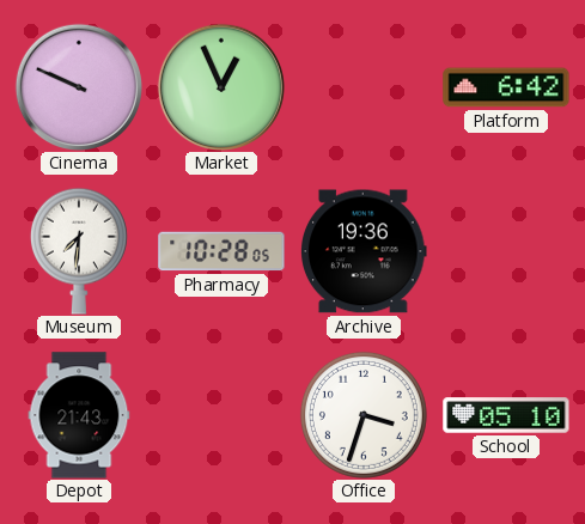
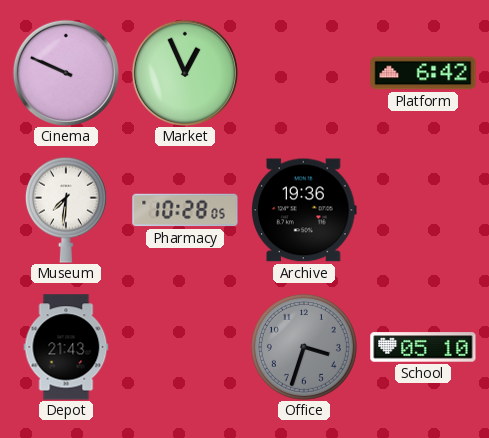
Office dial: white -> grey (304, 347)
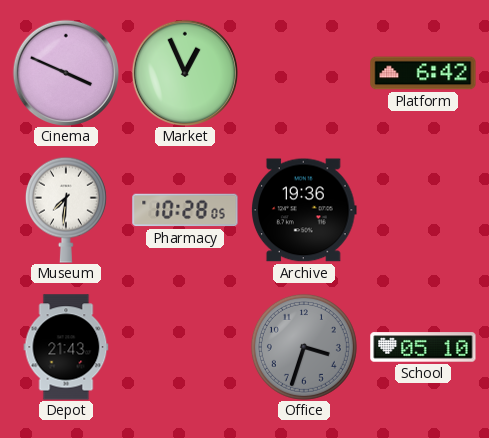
Cinema: 9:49 -> 3:49 (65, 72)
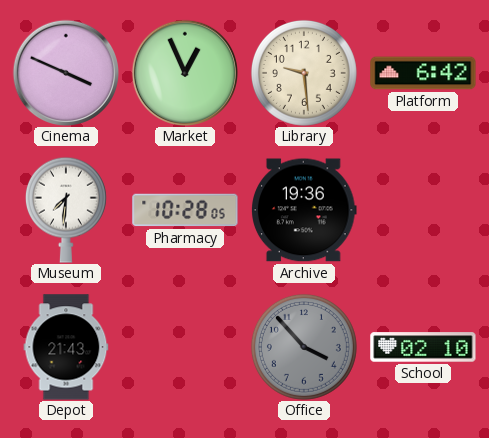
Library: none -> 9:29 (304, 73)
Office: 3:33 -> 3:53 (304, 347)
School: 05:10 -> 02:10 (423, 347)
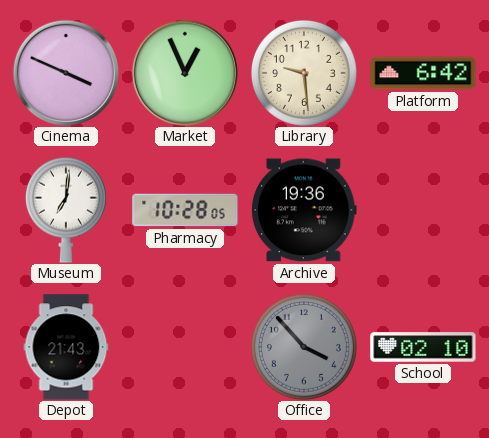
Museum: 7:31 -> 7:01 (66, 210)
